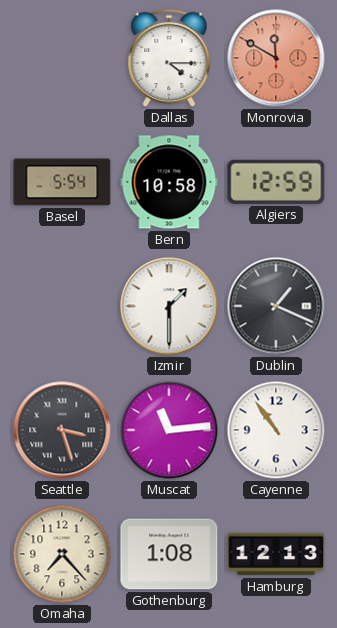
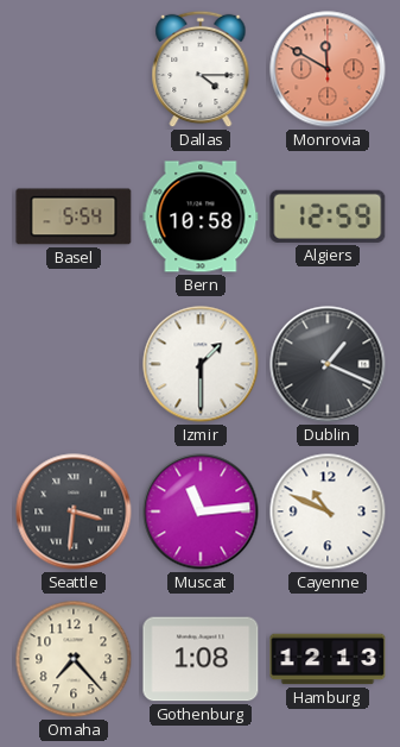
Seattle: 3:27 -> 3:31 (74, 511)
Cayenne: 10:54 -> 10:49 (328, 511)
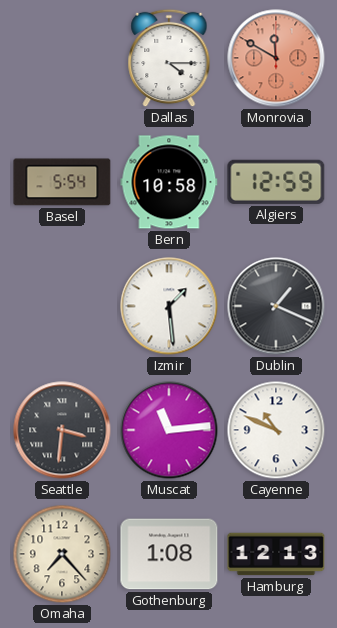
Izmir: 1:30 -> 1:29 (169, 306)
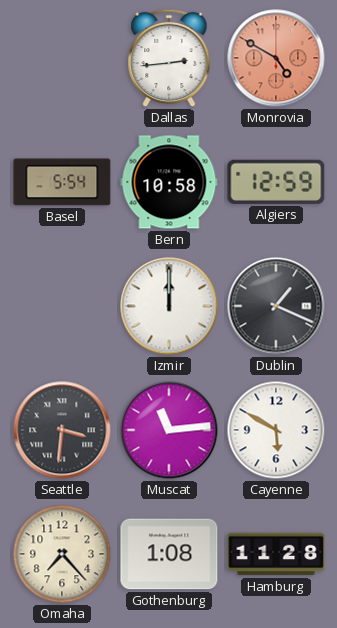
Dallas: 4:15 -> 2:44 (169, 58)
Monrovia: 11:50 -> 4:50 (276, 58)
Izmir: 1:29 -> 12:00 (169, 306)
Cayenne: 10:49 -> 5:50 (276, 430)
Hamburg: 12:13 -> 11:28 (276, 554)
